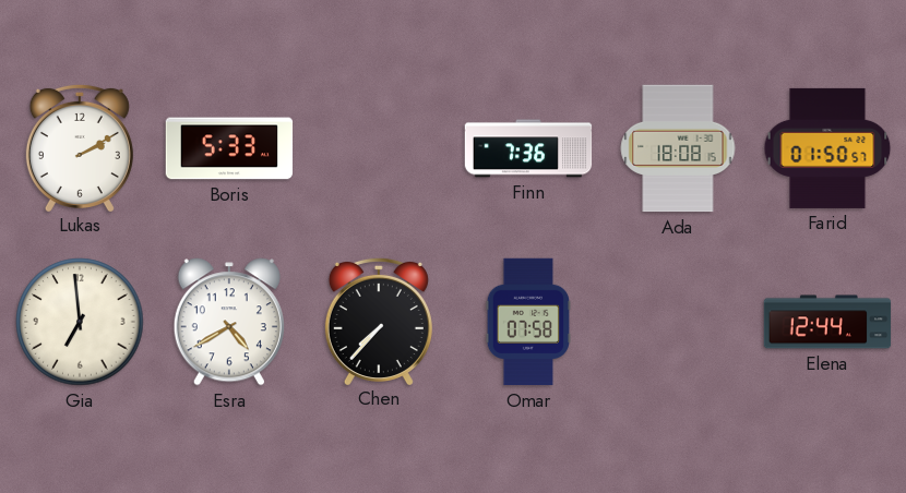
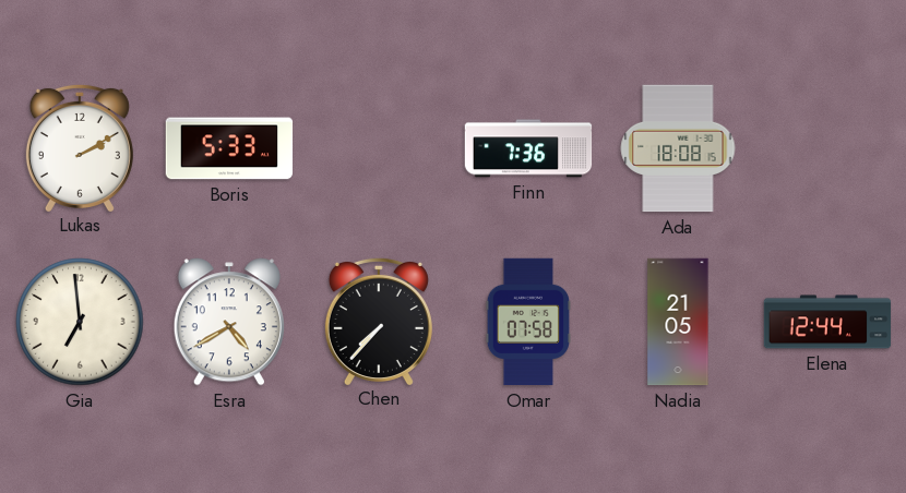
Farid: 01:50 -> none (827, 148)
Nadia: none -> 21:05 (678, 322)
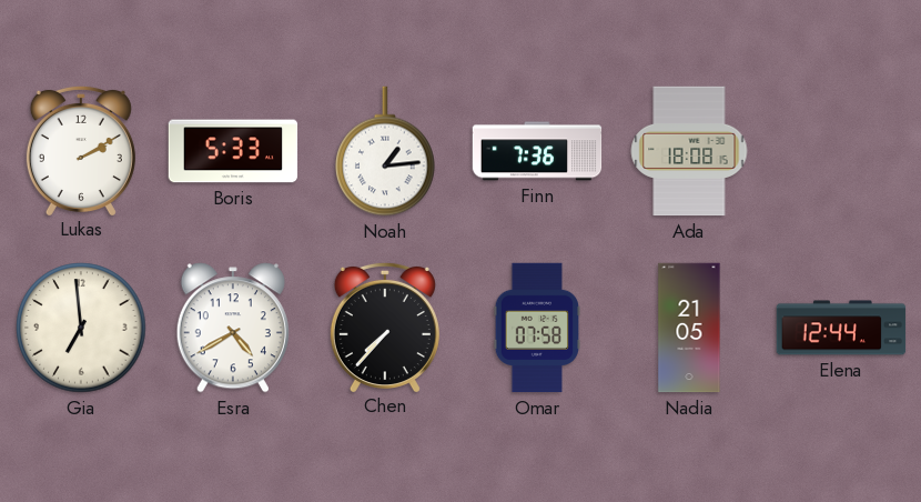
Noah: none -> 1:14 (385, 151)
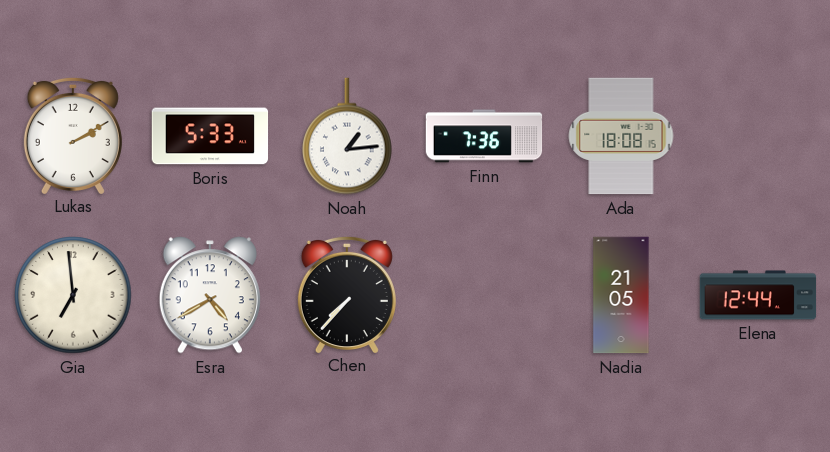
Omar: 07:58 -> none (537, 328)
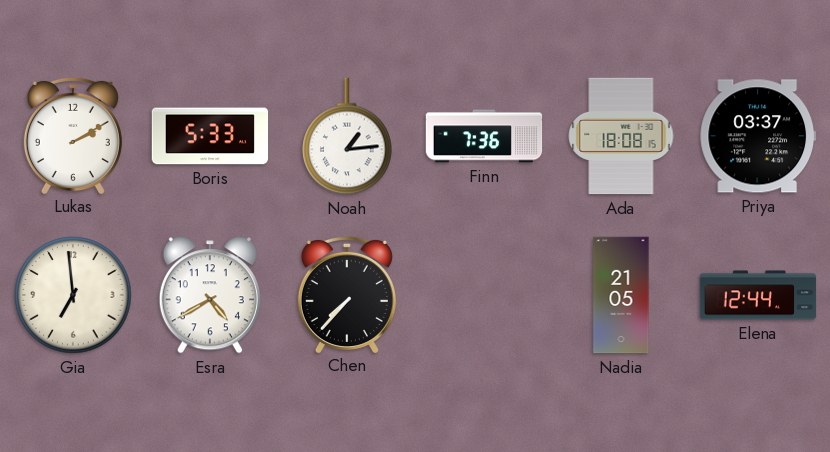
Priya: none -> 03:37 (757, 136)
